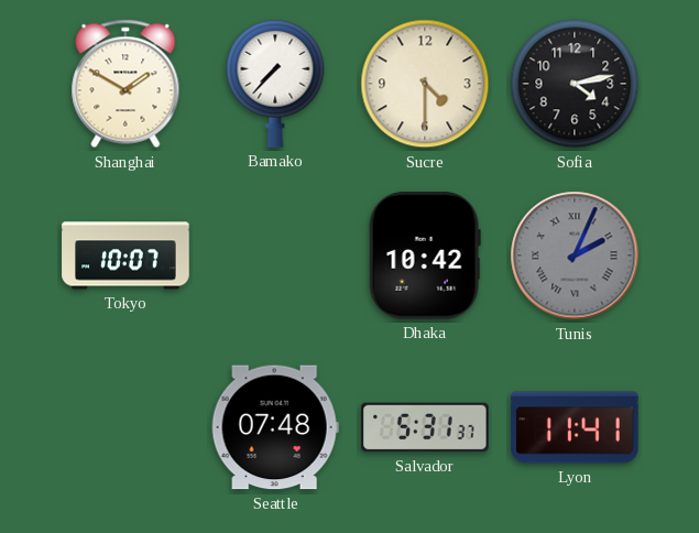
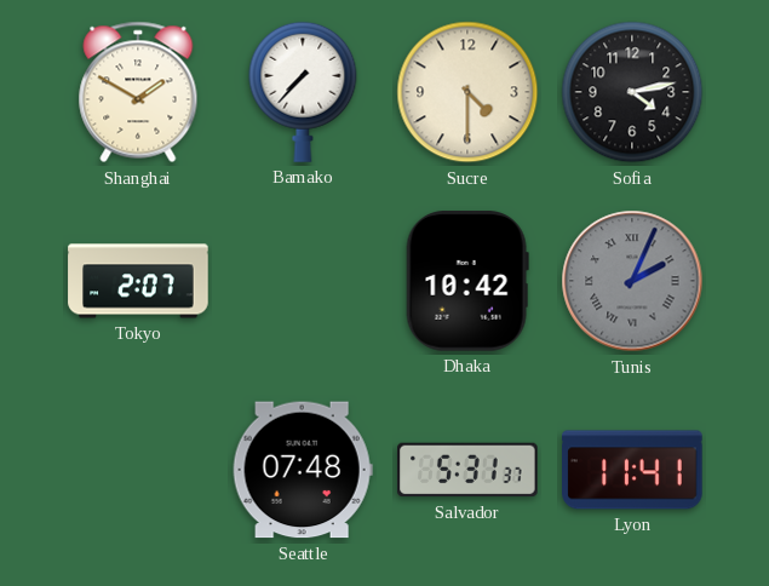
Tokyo: 10:07 -> 2:07 (138, 281)
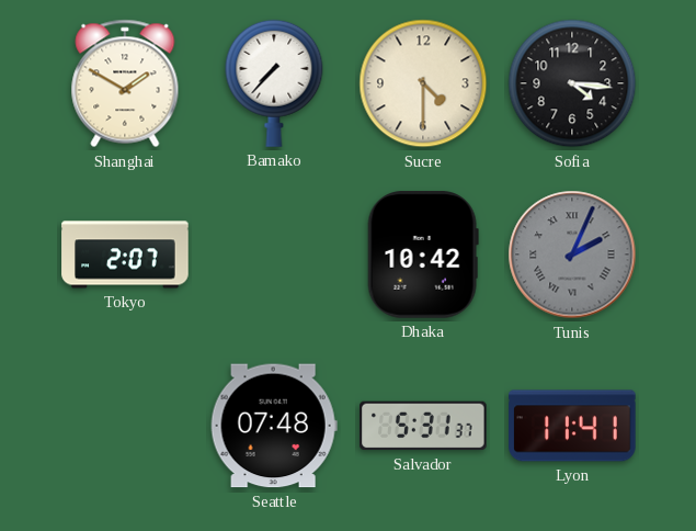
Sofia: 4:13 -> 4:16 (572, 83)
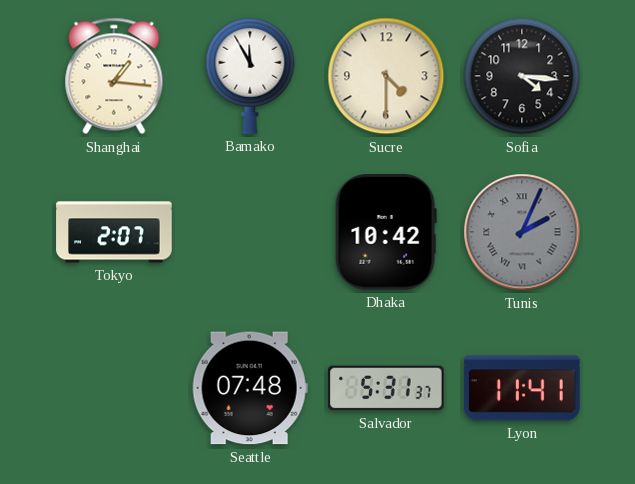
Shanghai: 1:50 -> 1:16 (114, 76)
Bamako: 7:37 -> 11:55 (250, 76)
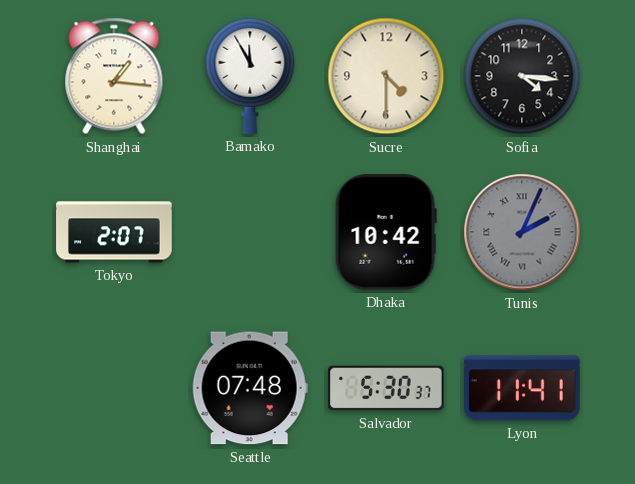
Salvador: 5:31 -> 5:30 (386, 388)
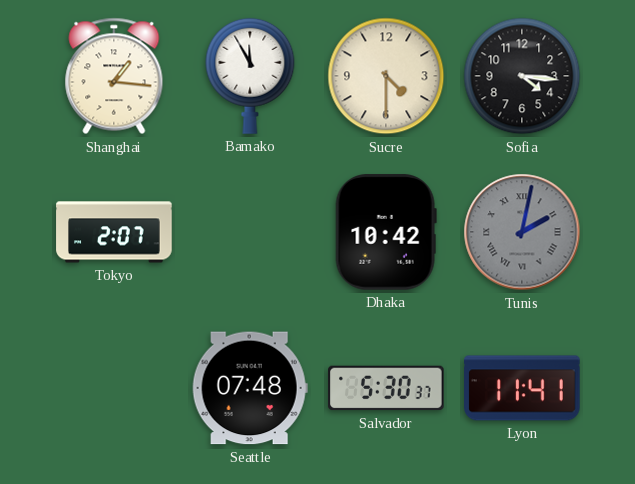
Tunis: 2:04 -> 2:02 (522, 232)
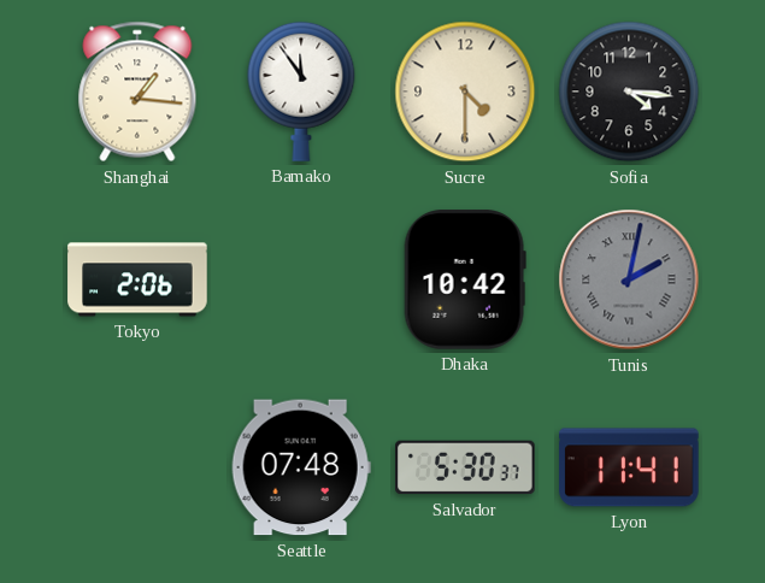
Bamako: 11:55 -> 11:54 (301, 92)
Tokyo: 2:07 -> 2:06 (137, 279)
